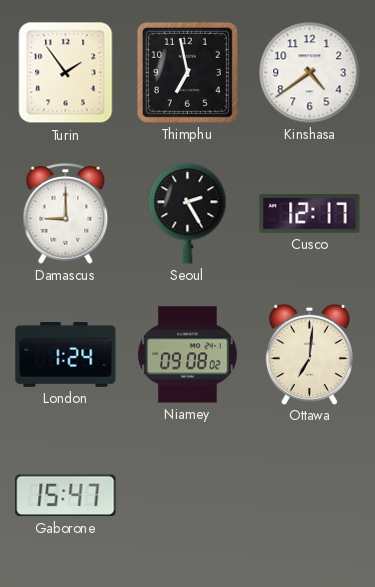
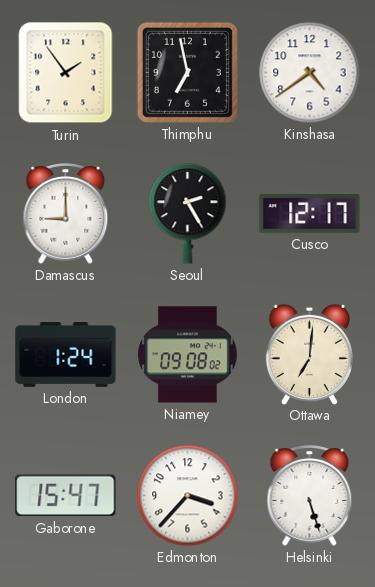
Edmonton: none -> 3:37 (188, 496)
Helsinki: none -> 5:27 (310, 496)
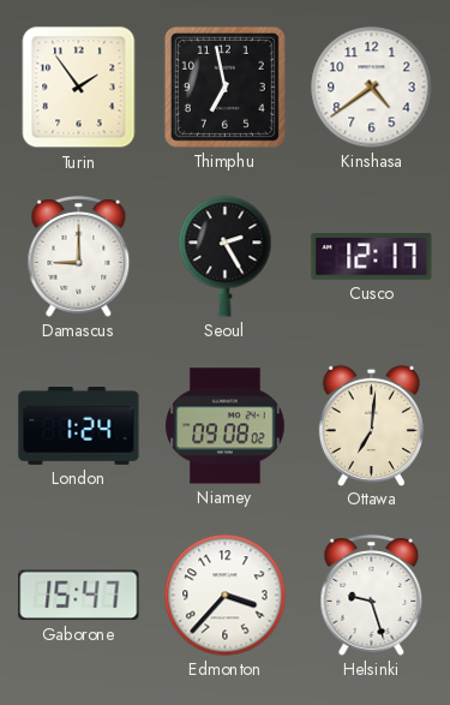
Helsinki: 5:27 -> 9:27 (372, 596)
